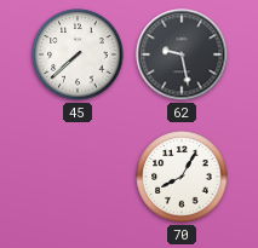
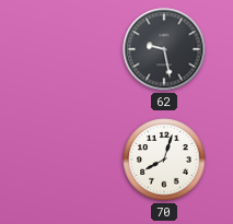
45: 7:38 -> none (78, 54)
70: 8:05 -> 8:03 (164, 160)
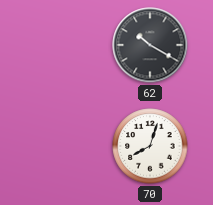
62: 9:28 -> 10:20 (150, 45)
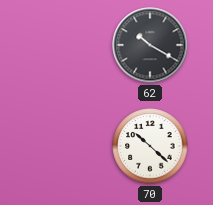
70: 8:03 -> 10:22 (150, 146)
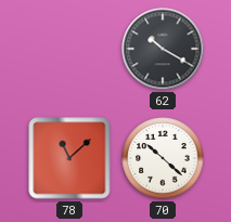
78: none -> 11:08 (69, 158)
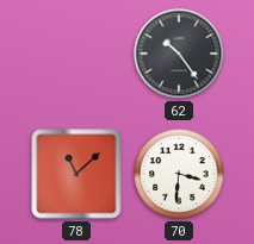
62: 10:20 -> 10:24 (179, 54)
70: 10:22 -> 3:31 (179, 174)
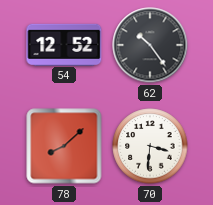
54: none -> 12:52 (64, 44)
78: 11:08 -> 8:08 (64, 146)
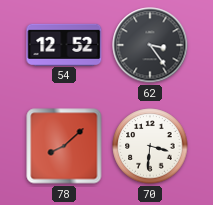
62: 10:24 -> 3:24 (150, 45)
